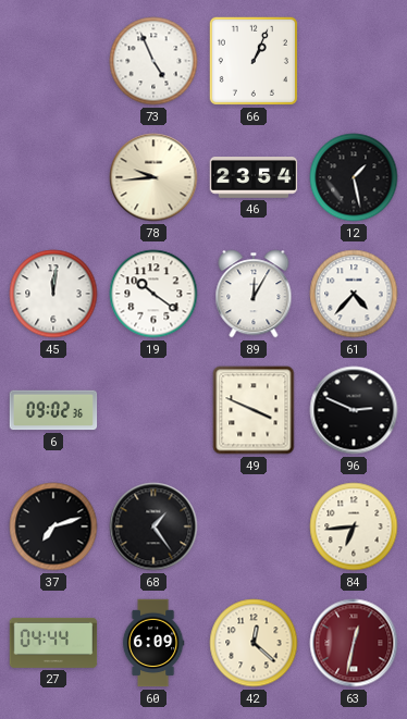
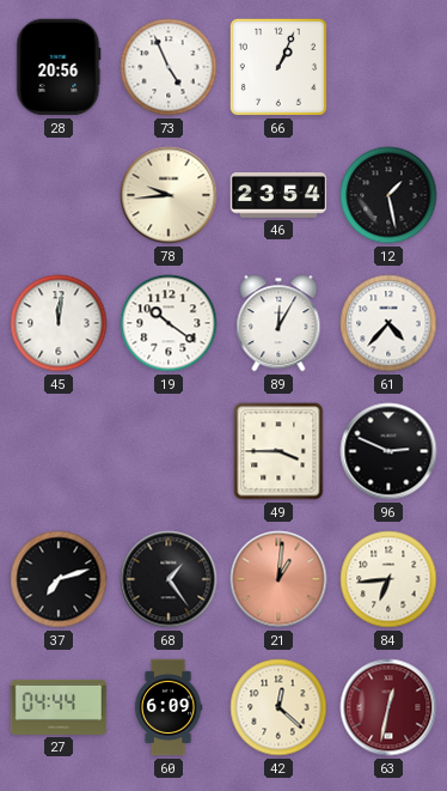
28: none -> 20:56 (59, 67)
6: 09:02 -> none (53, 410)
49: 3:49 -> 3:45 (278, 451)
21: none -> 1:01 (278, 579)
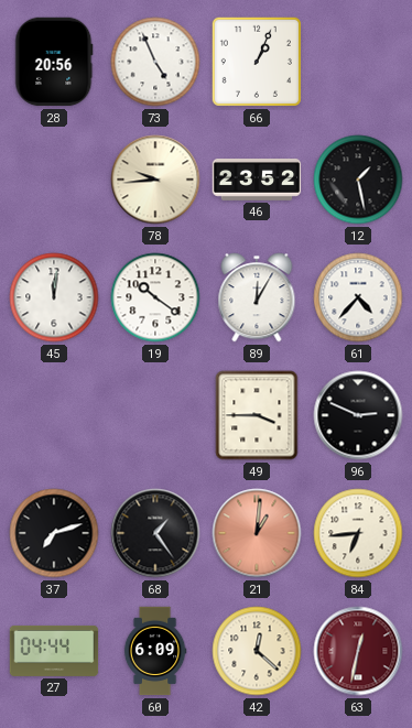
46: 23:54 -> 23:52 (257, 180)
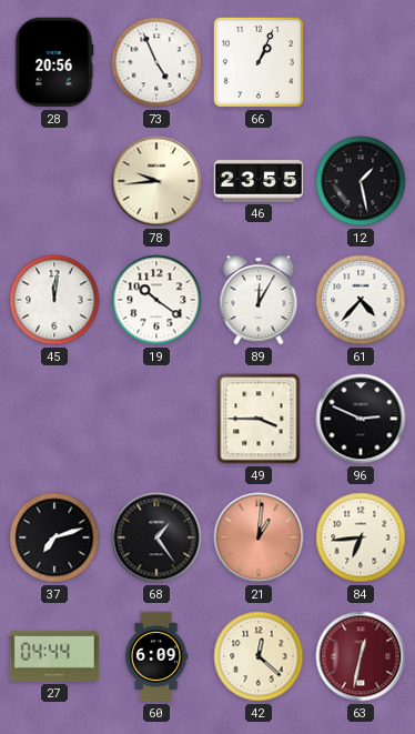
46: 23:52 -> 23:55 (259, 181)
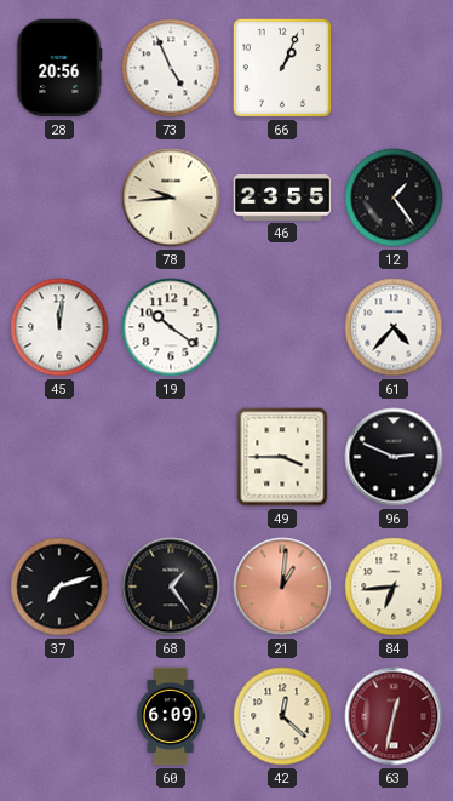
12: 1:28 -> 1:24 (394, 198)
89: 12:05 -> none (259, 300)
27: 04:44 -> none (54, 656)
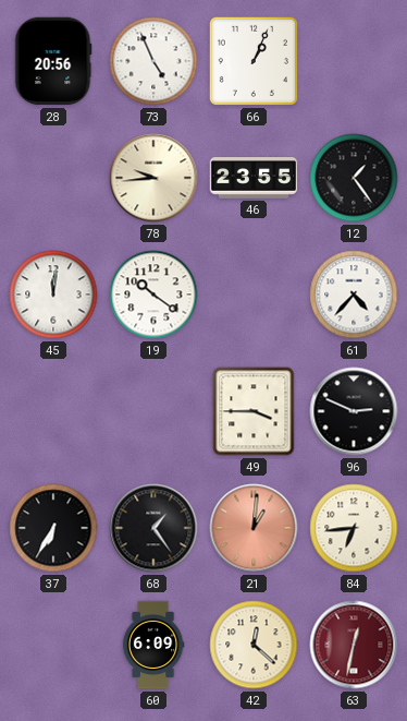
37: 7:12 -> 6:35 (53, 528)
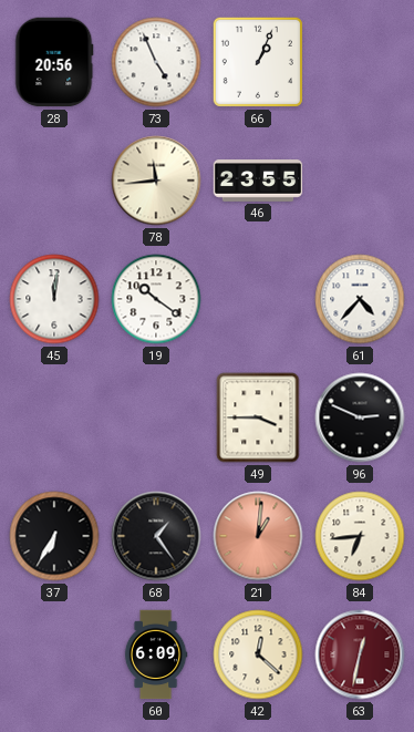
78: 9:44 -> 11:44 (156, 181)
12: 1:24 -> none (354, 178)
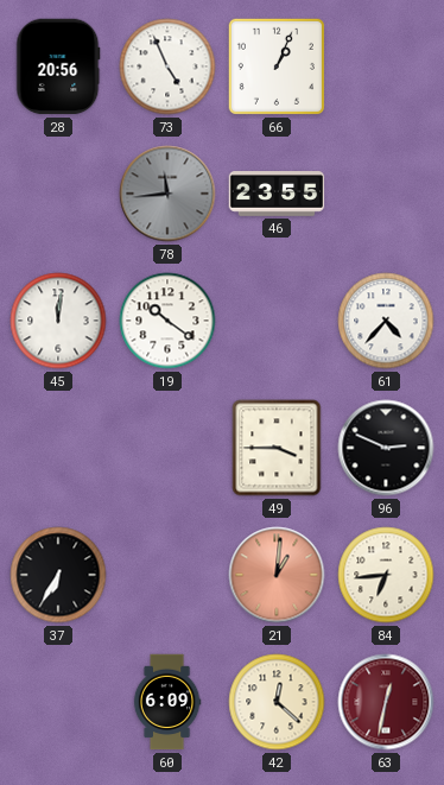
78 dial: cream -> grey (167, 194)
68: 1:24 -> none (156, 536)
